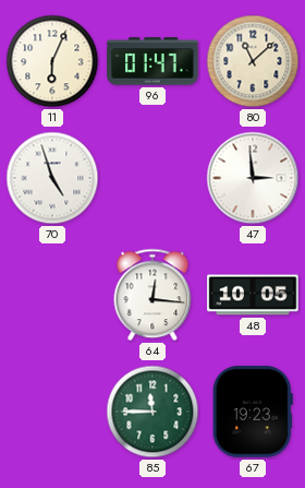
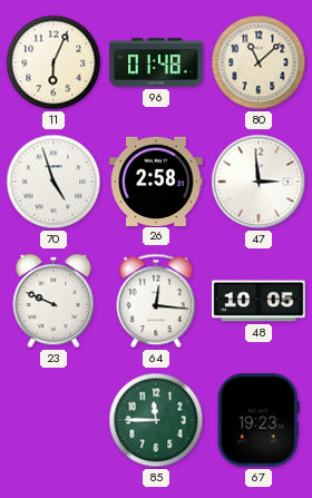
96: 01:47 -> 01:48 (156, 62)
26: none -> 2:58 (156, 180)
23: none -> 9:49 (53, 301)
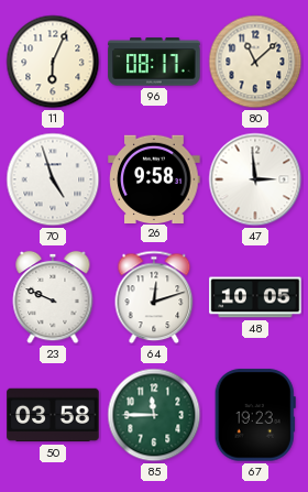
96: 01:48 -> 08:17 (154, 62)
26: 2:58 -> 9:58 (154, 178)
64: 12:16 -> 12:12 (154, 297)
50: none -> 03:58 (53, 415)
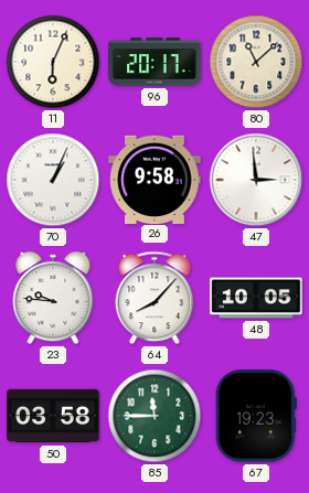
96: 08:17 -> 20:17 (154, 62)
70: 4:57 -> 1:04 (53, 180)
23: 9:49 -> 9:46 (53, 298)
64: 12:12 -> 8:07 (154, 298)
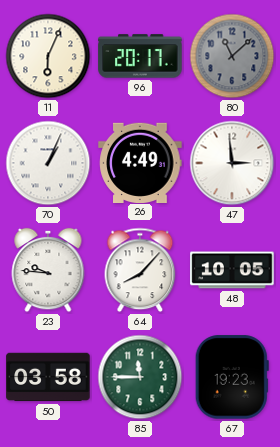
80 dial: cream -> grey (232, 56)
26: 9:58 -> 4:49 (140, 162)
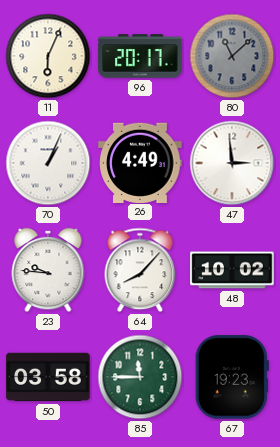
48: 10:05 -> 10:02 (232, 270)
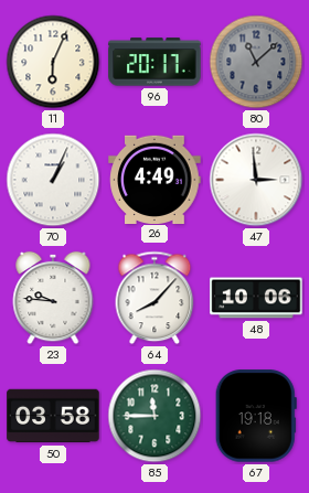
48: 10:02 -> 10:06 (256, 298)
67: 19:23 -> 19:18 (256, 416)
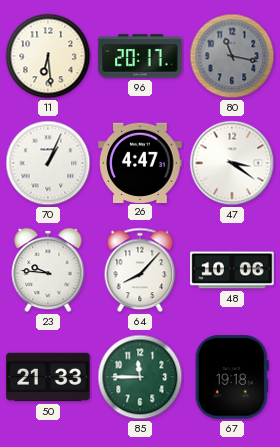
11: 6:04 -> 6:29 (48, 56)
80: 11:08 -> 11:17 (232, 56)
26: 4:49 -> 4:47 (140, 162)
47: 2:59 -> 3:21 (232, 163)
50: 03:58 -> 21:33 (48, 377)
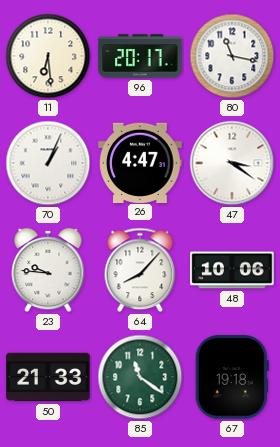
80 dial: grey -> white (232, 56)
85: 11:45 -> 11:21 (140, 377)
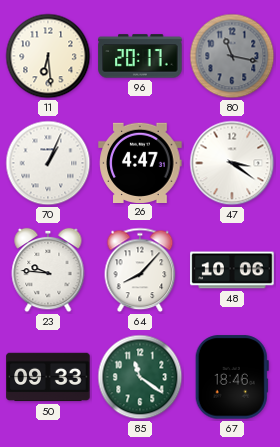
80 dial: white -> grey (232, 56)
50: 21:33 -> 09:33 (48, 377)
67: 19:18 -> 18:46 (232, 377)
